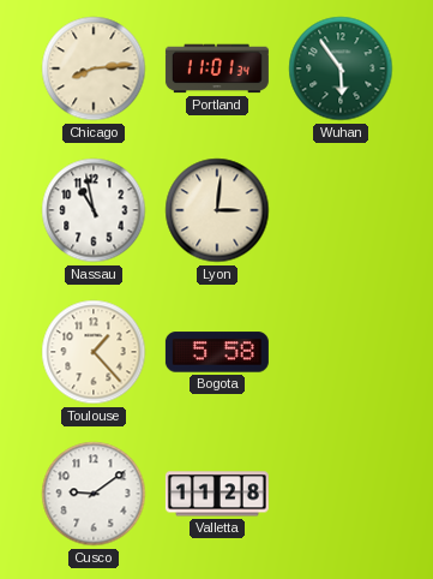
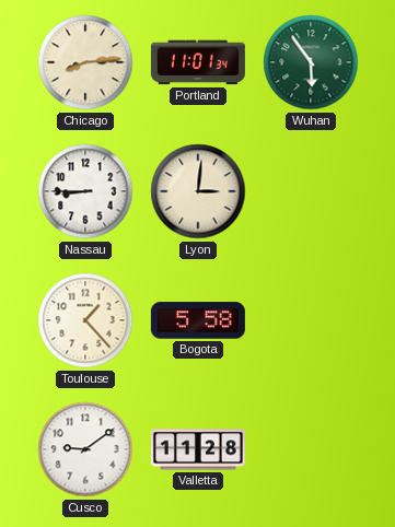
Nassau: 10:58 -> 8:45 (85, 191)
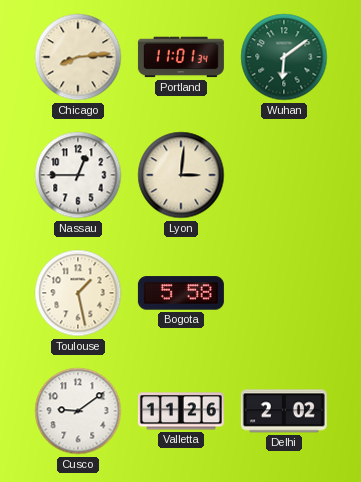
Wuhan: 5:54 -> 6:09 (284, 57)
Nassau: 8:45 -> 12:45 (78, 175)
Toulouse: 1:23 -> 1:28 (78, 293)
Valletta: 11:28 -> 11:26 (181, 411)
Delhi: none -> 2:02 (284, 411)
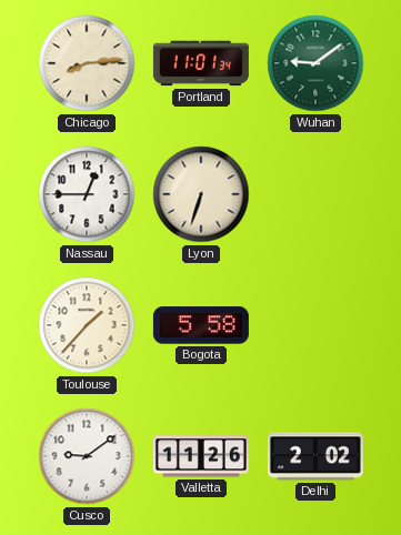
Wuhan: 6:09 -> 9:09 (315, 63)
Lyon: 3:01 -> 6:33 (201, 194)
Toulouse: 1:28 -> 1:37 (87, 325)
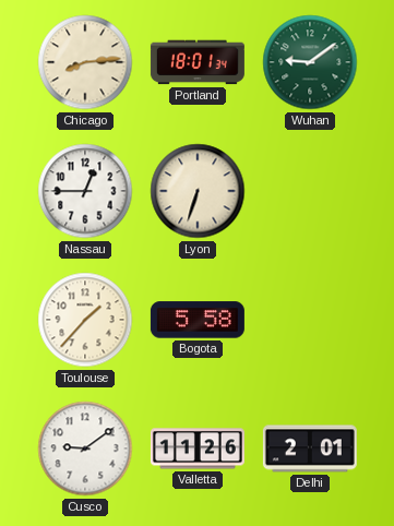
Portland: 11:01 -> 18:01 (198, 62)
Delhi: 2:02 -> 2:01 (310, 449)
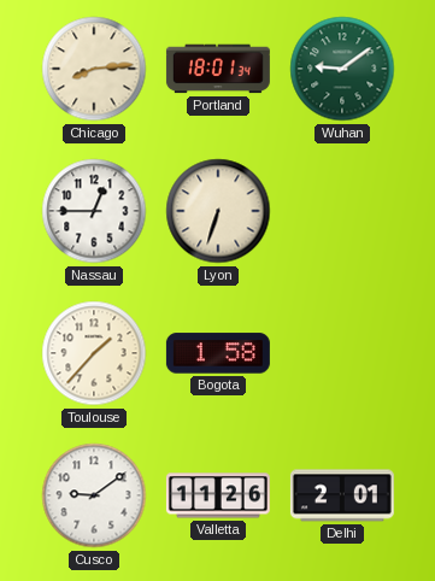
Bogota: 5:58 -> 1:58 (218, 353)
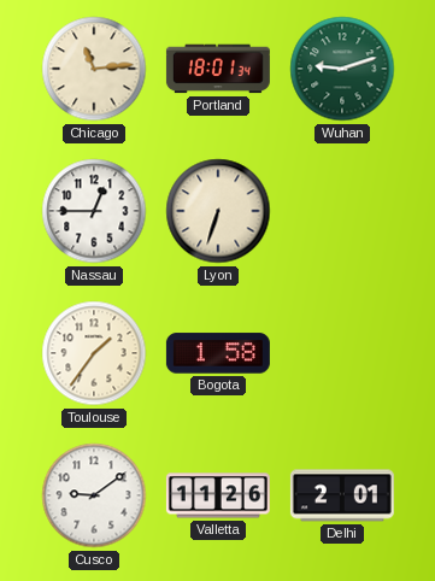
Chicago: 8:14 -> 11:14 (94, 69)
Wuhan: 9:09 -> 9:12 (342, 69)
Toulouse: 1:37 -> 1:36 (94, 353)
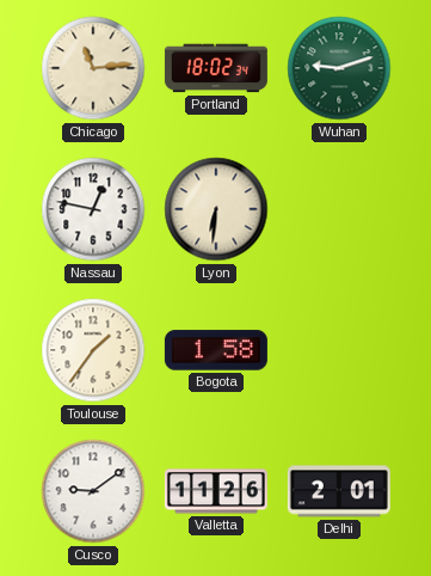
Portland: 18:01 -> 18:02 (216, 68)
Nassau: 12:45 -> 12:47 (93, 209)
Lyon: 6:33 -> 6:31 (216, 209)
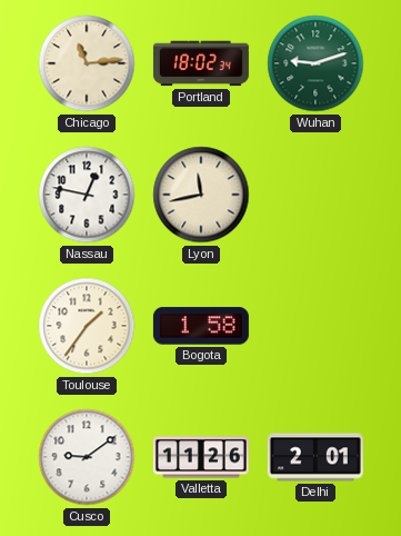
Lyon: 6:31 -> 11:43 (201, 195)
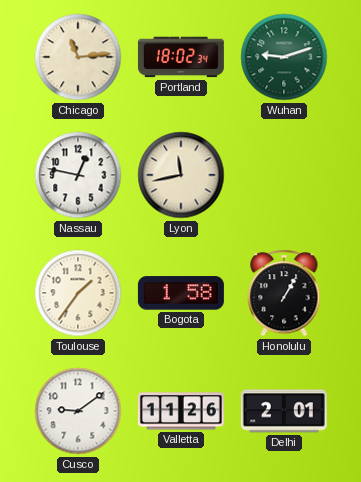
Honolulu: none -> 1:05 (284, 293)
